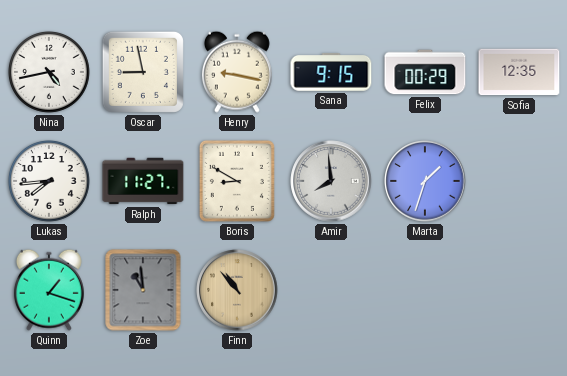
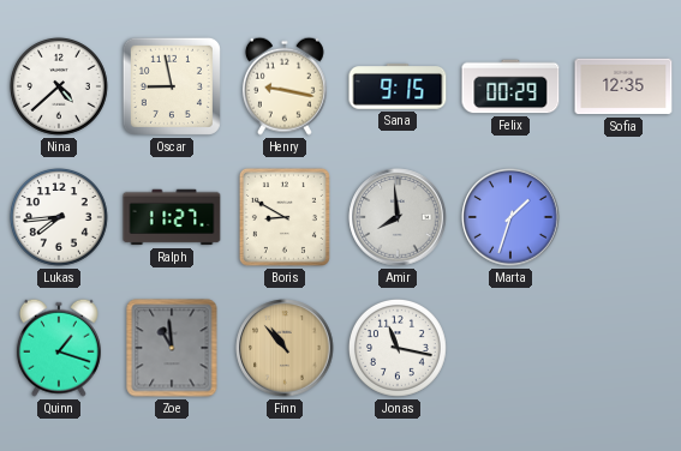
Nina: 4:43 -> 4:38 (59, 86)
Jonas: none -> 11:17 (398, 348)
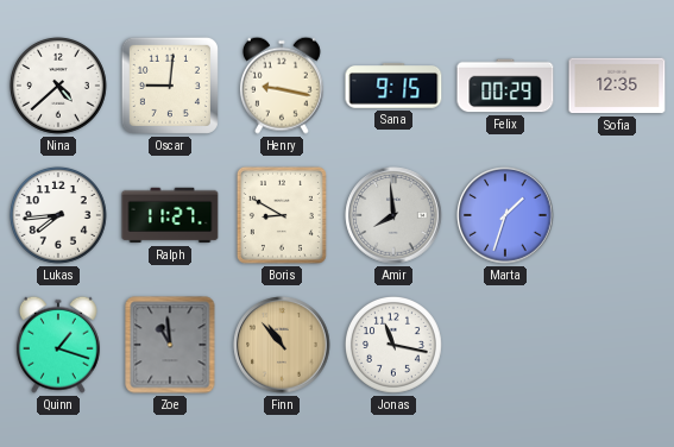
Oscar: 8:58 -> 9:01 (170, 86)
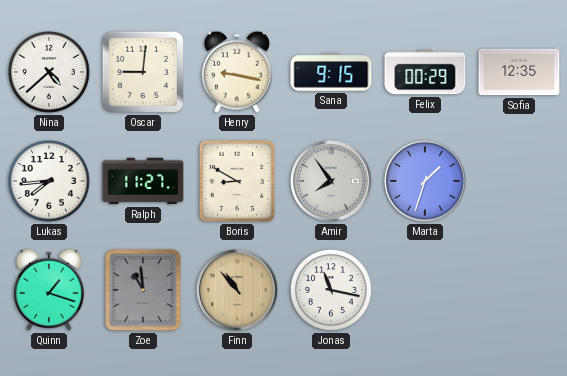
Amir: 7:59 -> 7:54 (331, 181)
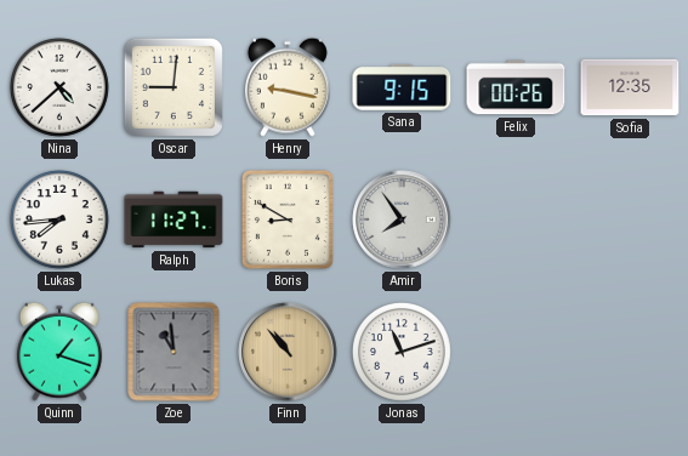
Felix: 00:29 -> 00:26 (516, 87)
Marta: 1:33 -> none (425, 181)
Jonas: 11:17 -> 11:12 (402, 352)
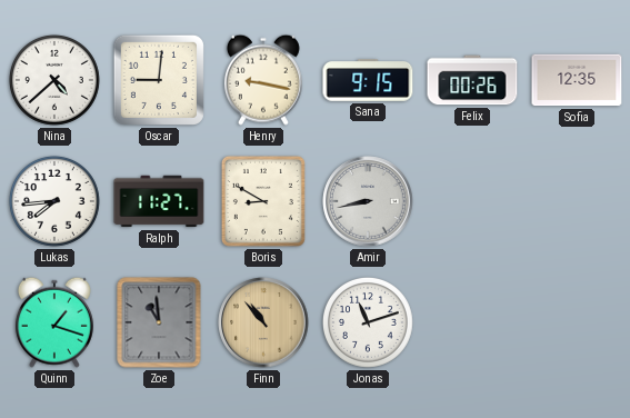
Amir: 7:54 -> 8:43 (368, 201)
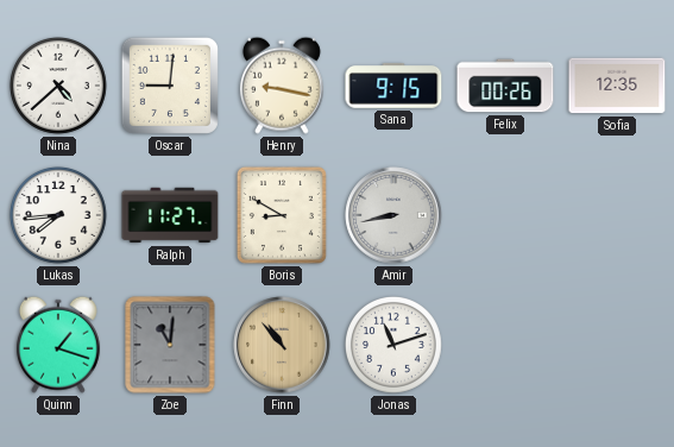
Zoe: 10:59 -> 11:01 (170, 345)
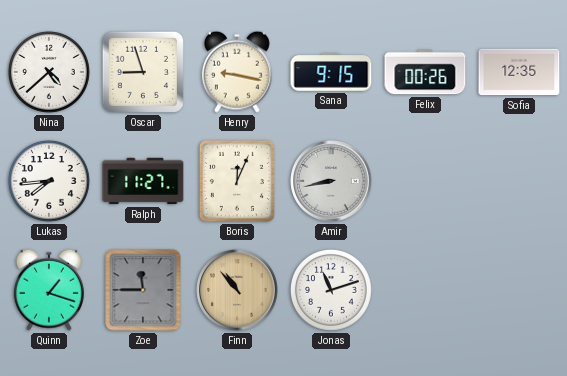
Oscar: 9:01 -> 8:57 (143, 72)
Boris: 8:50 -> 12:04 (237, 181)
Zoe: 11:01 -> 11:45 (143, 290)
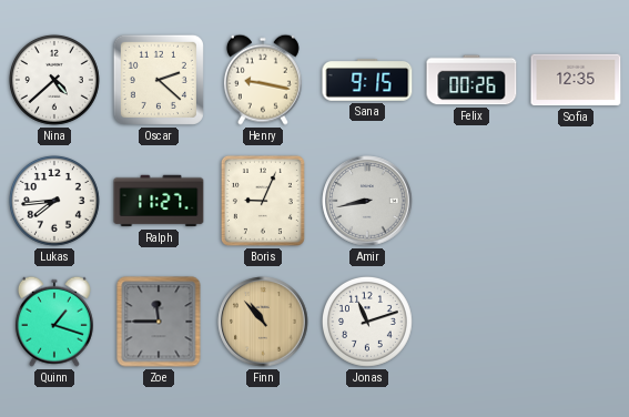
Oscar: 8:57 -> 2:22 (159, 80)
Boris: 12:04 -> 9:04 (263, 201)
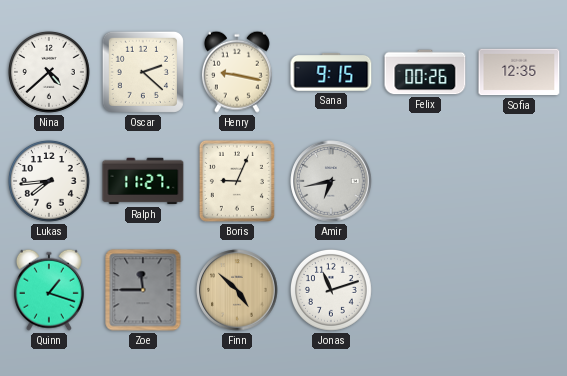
Amir: 8:43 -> 6:43 (331, 181)
Finn: 10:53 -> 4:52 (237, 290)
